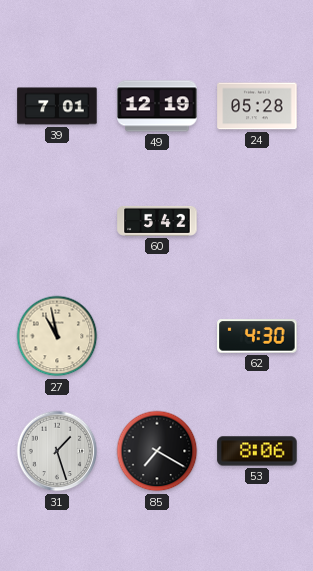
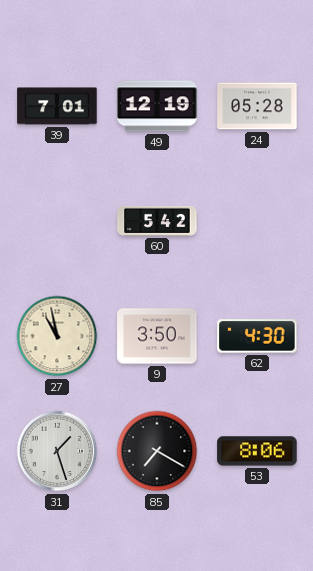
9: none -> 3:50 (157, 336)
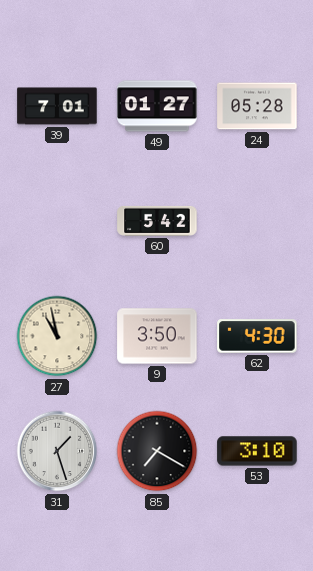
49: 12:19 -> 01:27 (157, 106)
53: 8:06 -> 3:10 (257, 451)
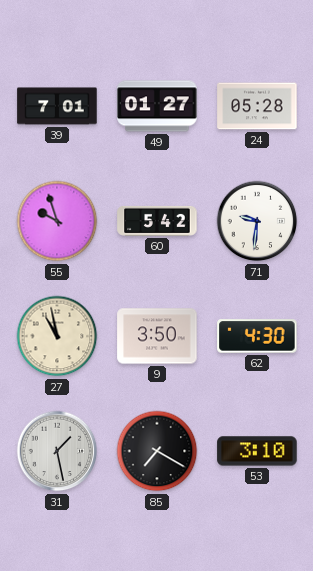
55: none -> 9:57 (57, 221)
71: none -> 9:31 (257, 221)
31: 1:27 -> 1:28 (57, 451)
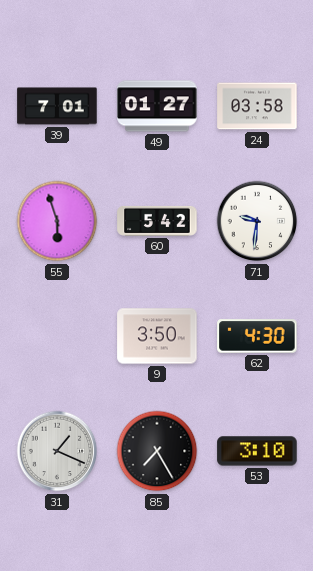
24: 05:28 -> 03:58 (257, 106)
55: 9:57 -> 5:57 (57, 221)
27: 10:58 -> none (57, 336)
31: 1:28 -> 1:19 (57, 451)
85: 7:20 -> 7:25 (157, 451)
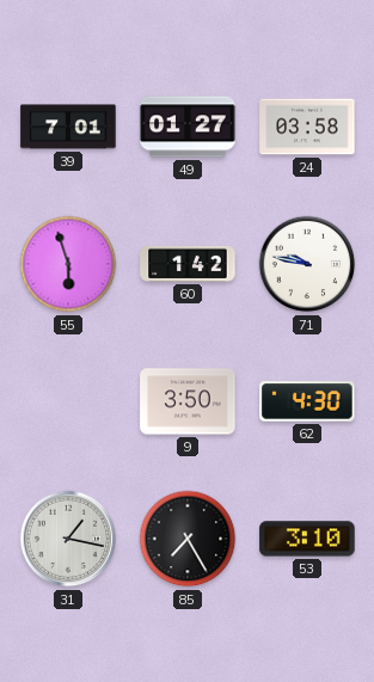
60: 5:42 -> 1:42 (188, 264)
71: 9:31 -> 9:47 (307, 264)
31: 1:19 -> 1:17 (68, 539)
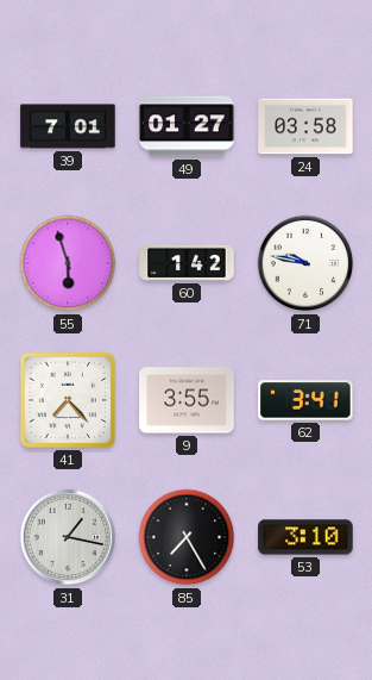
41: none -> 7:23 (68, 400)
9: 3:50 -> 3:55 (187, 400)
62: 4:30 -> 3:41 (305, 400)
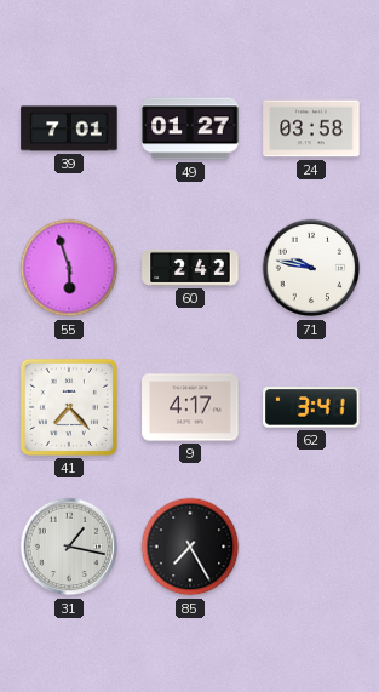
60: 1:42 -> 2:42 (190, 268)
9: 3:55 -> 4:17 (190, 407)
53: 3:10 -> none (305, 537)
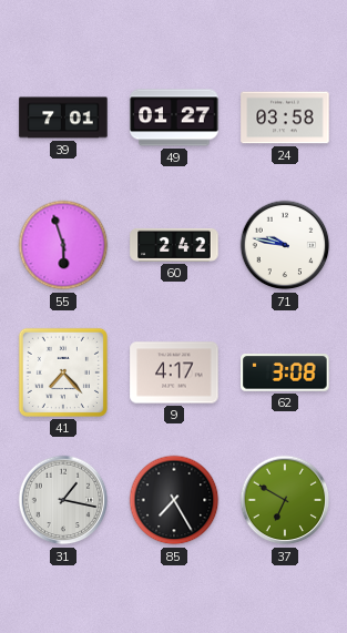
62: 3:41 -> 3:08 (285, 372)
37: none -> 6:50 (285, 500)
